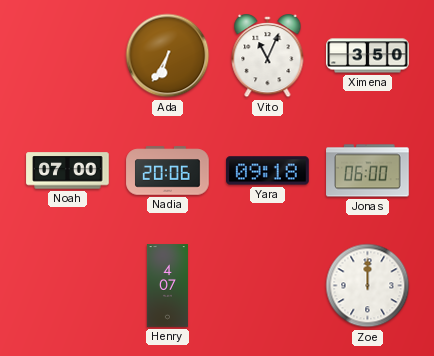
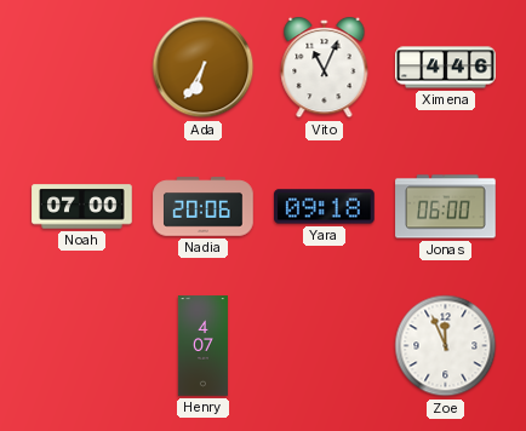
Ximena: 3:50 -> 4:46 (446, 68)
Zoe: 12:00 -> 11:56 (446, 346)
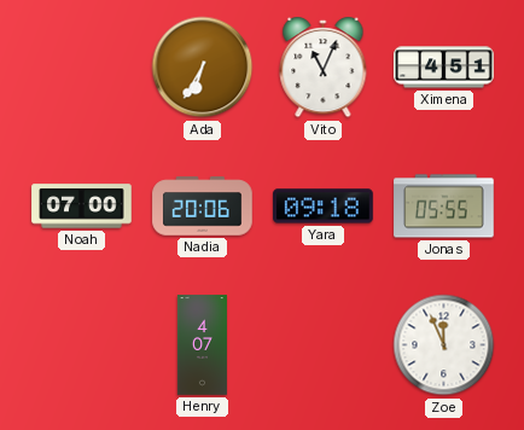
Ximena: 4:46 -> 4:51 (444, 68)
Jonas: 06:00 -> 05:55 (444, 207)
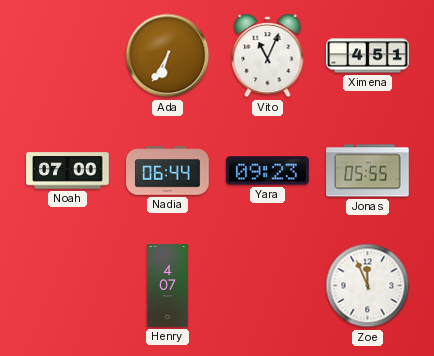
Nadia: 20:06 -> 06:44 (168, 171)
Yara: 09:18 -> 09:23 (268, 171)
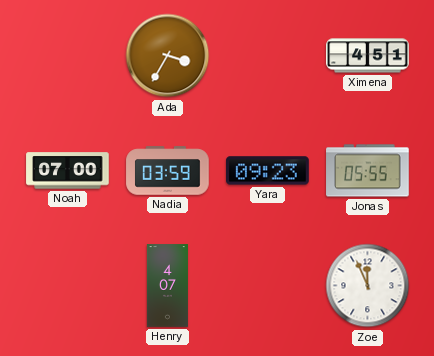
Ada: 6:35 -> 3:35 (168, 56)
Vito: 11:04 -> none (268, 57)
Nadia: 06:44 -> 03:59 (168, 171)
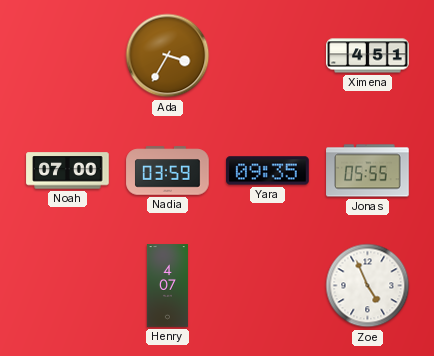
Yara: 09:23 -> 09:35 (268, 171)
Zoe: 11:56 -> 4:56 (368, 286)
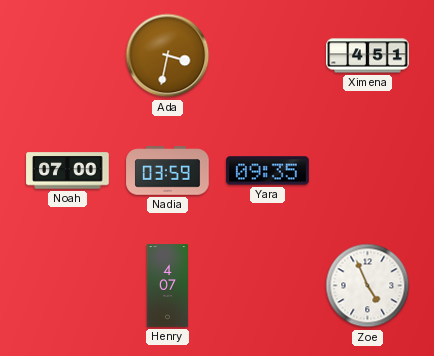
Ada: 3:35 -> 3:32 (168, 56)
Jonas: 05:55 -> none (368, 171)
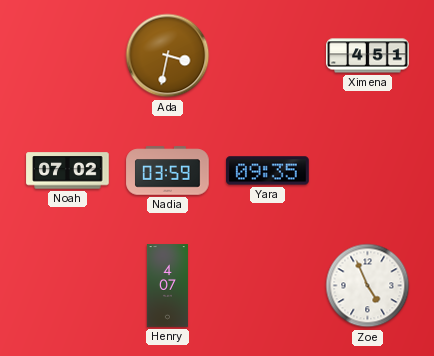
Noah: 07:00 -> 07:02 (68, 171)
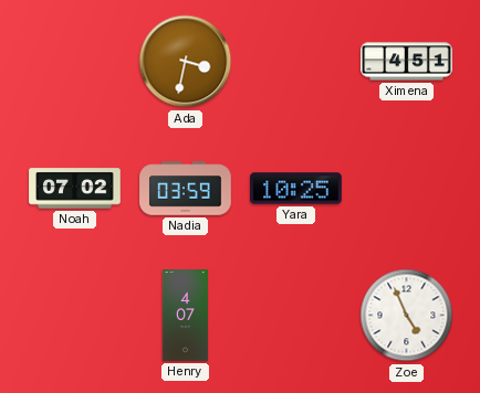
Yara: 09:35 -> 10:25 (296, 189)
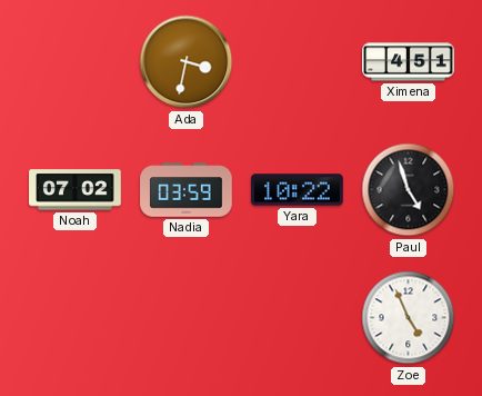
Yara: 10:25 -> 10:22 (298, 190)
Paul: none -> 4:57 (409, 190)
Henry: 4:07 -> none (185, 316)
